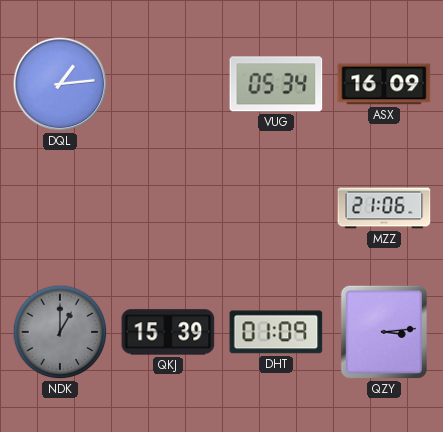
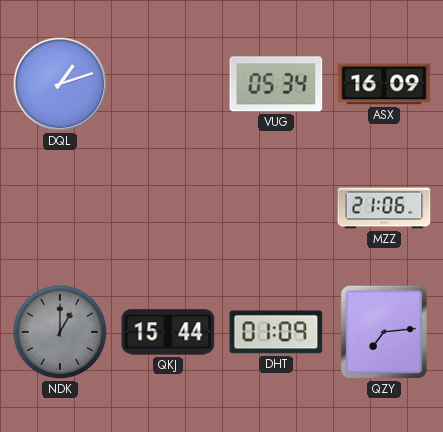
DQL: 1:14 -> 1:12 (60, 84)
QKJ: 15:39 -> 15:44 (168, 332)
QZY: 3:14 -> 7:14 (384, 332)
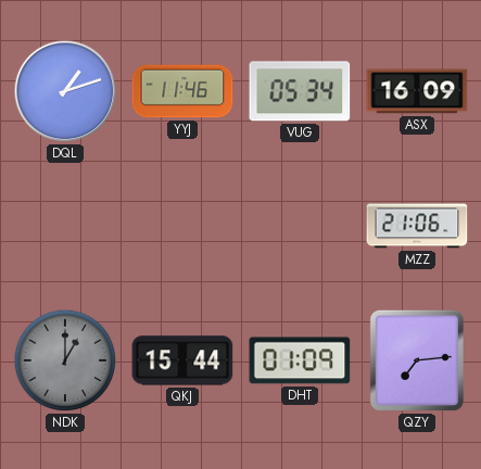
YYJ: none -> 11:46 (182, 91)
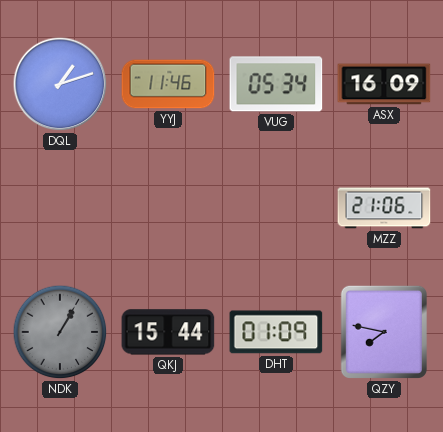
NDK: 1:00 -> 1:05 (60, 332)
QZY: 7:14 -> 7:47 (384, 332)
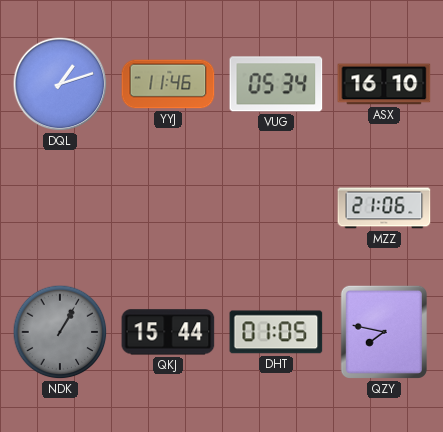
ASX: 16:09 -> 16:10 (384, 84)
DHT: 01:09 -> 01:05 (276, 332)
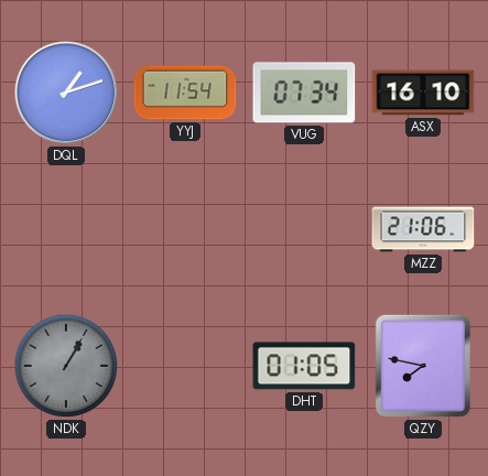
YYJ: 11:46 -> 11:54 (185, 93)
VUG: 05:34 -> 07:34 (304, 93)
QKJ: 15:44 -> none (168, 332)
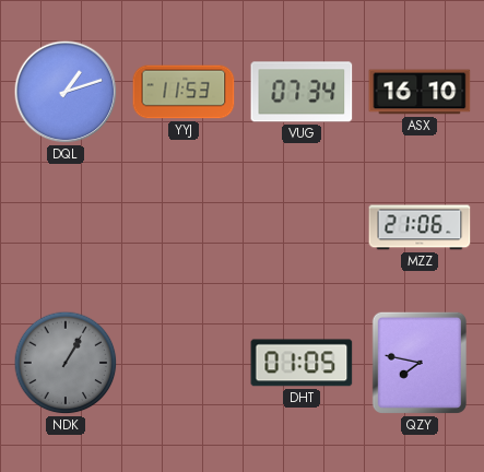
YYJ: 11:54 -> 11:53 (184, 92)
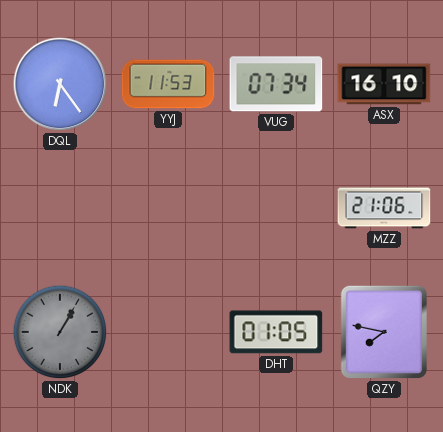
DQL: 1:12 -> 6:24 (60, 84)
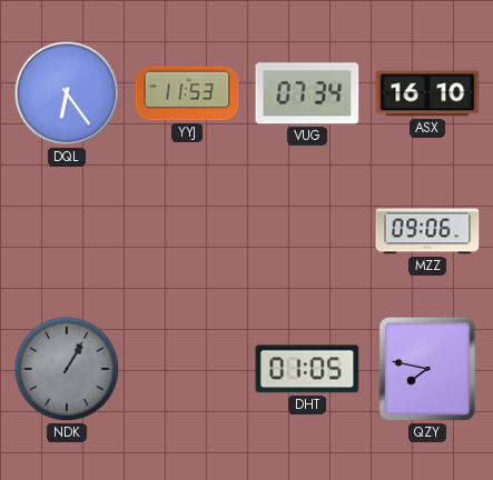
MZZ: 21:06 -> 09:06 (427, 231)
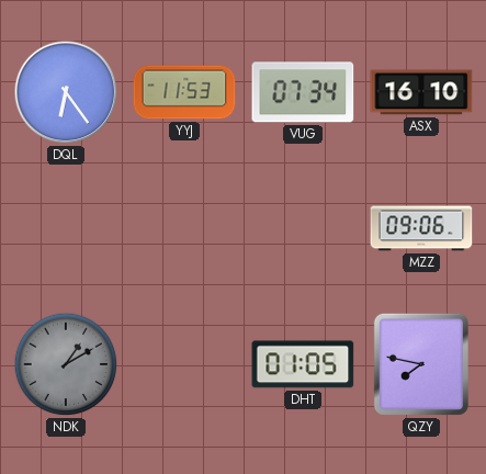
NDK: 1:05 -> 1:10 (66, 364)
